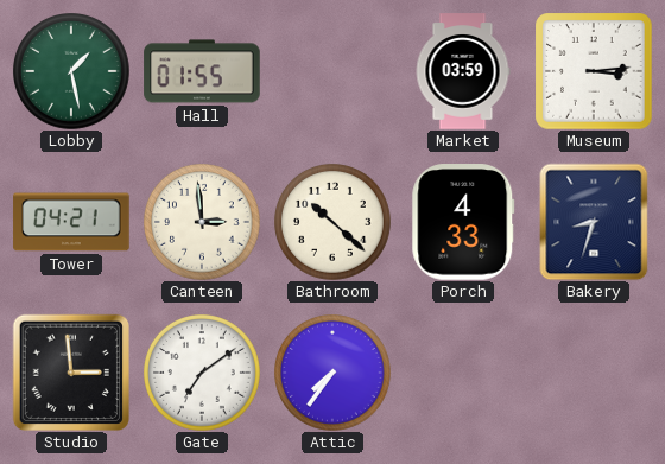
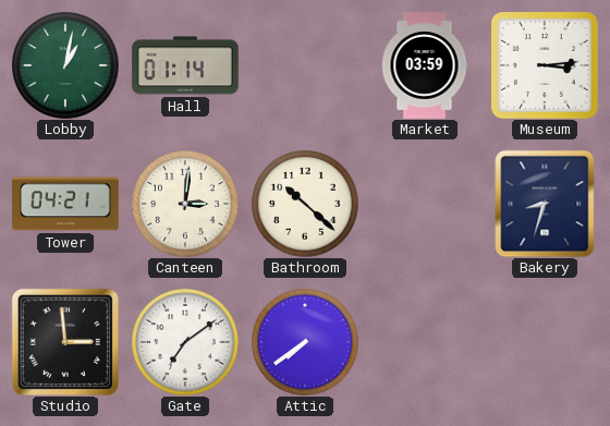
Lobby: 1:28 -> 1:02 (66, 66)
Hall: 01:55 -> 01:14 (185, 65)
Canteen: 2:59 -> 3:01 (186, 205)
Porch: 4:33 -> none (463, 223)
Attic: 7:36 -> 7:39 (306, 343)
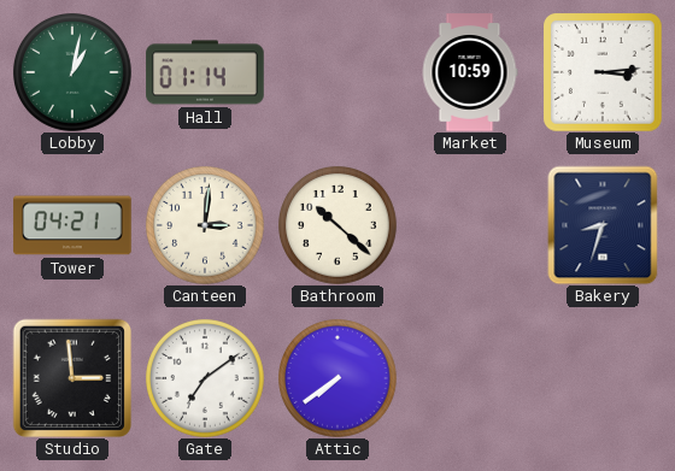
Market: 03:59 -> 10:59 (470, 72)
